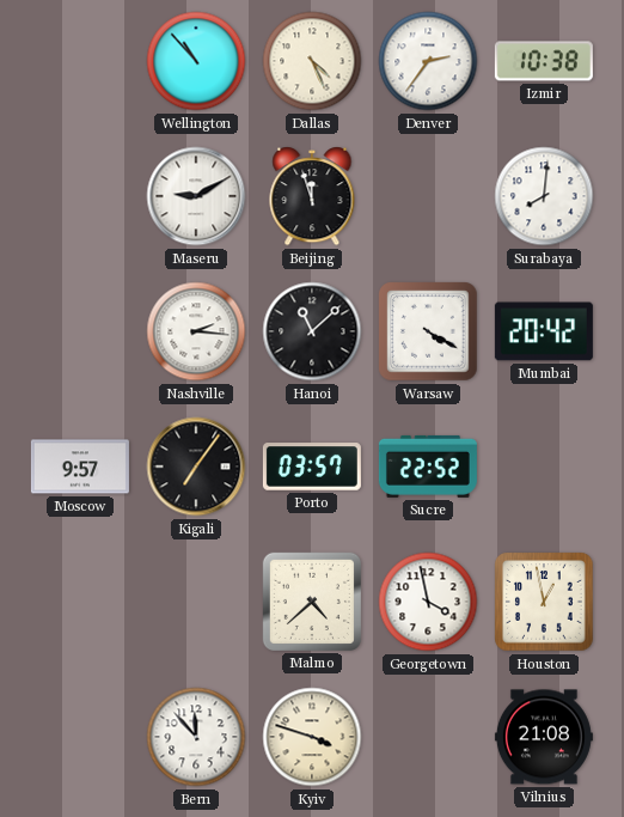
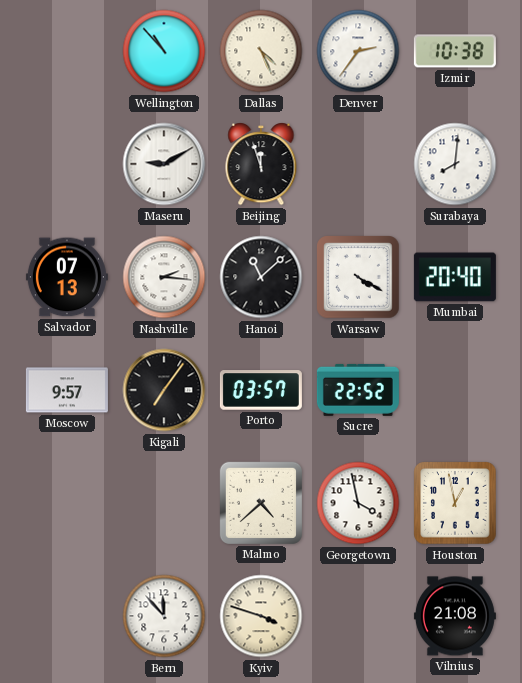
Salvador: none -> 07:13 (67, 277)
Mumbai: 20:42 -> 20:40 (455, 277)
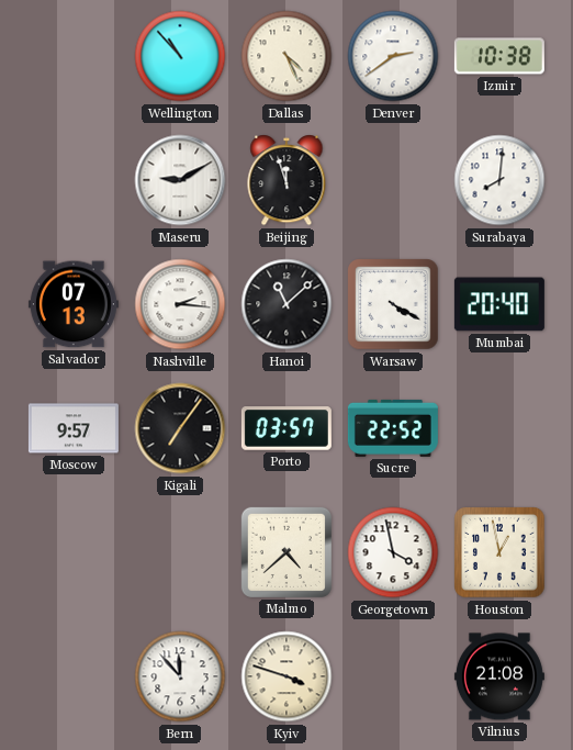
Denver: 2:36 -> 2:39 (393, 56)
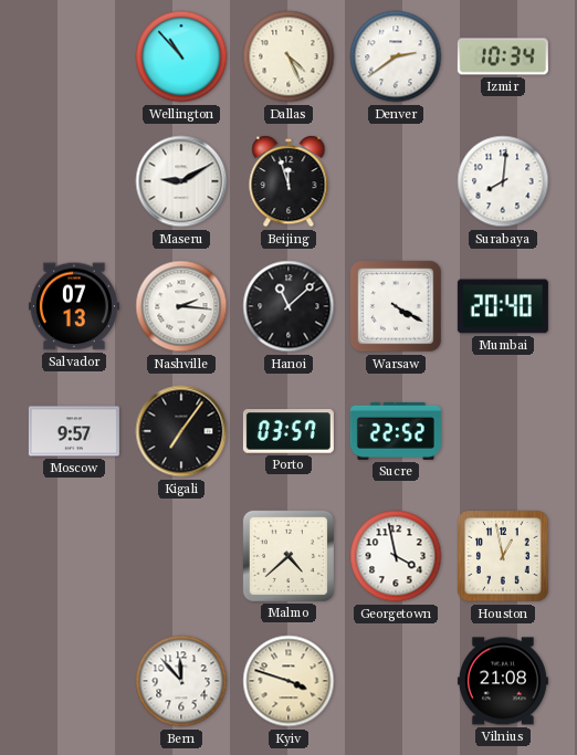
Izmir: 10:38 -> 10:34 (503, 56)
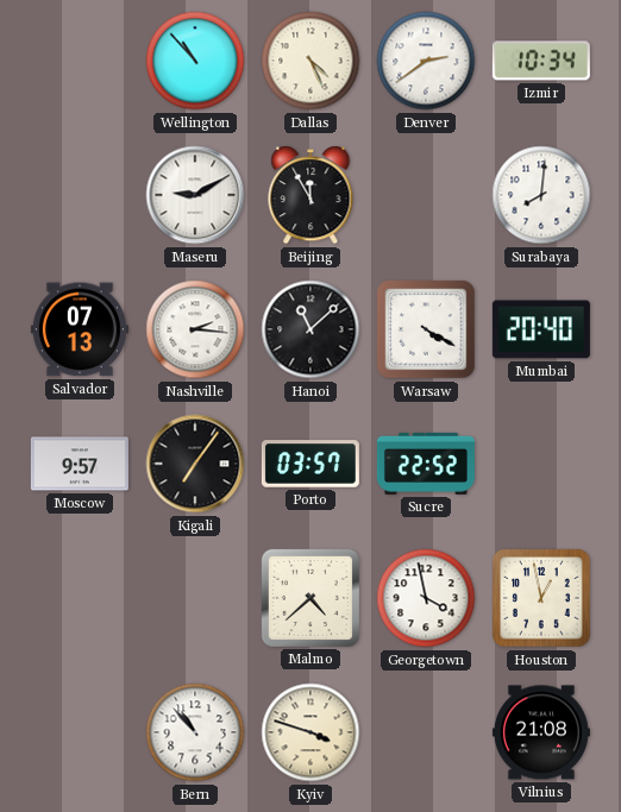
Beijing: 11:57 -> 11:55 (310, 196)
Bern: 11:53 -> 10:53 (195, 732)
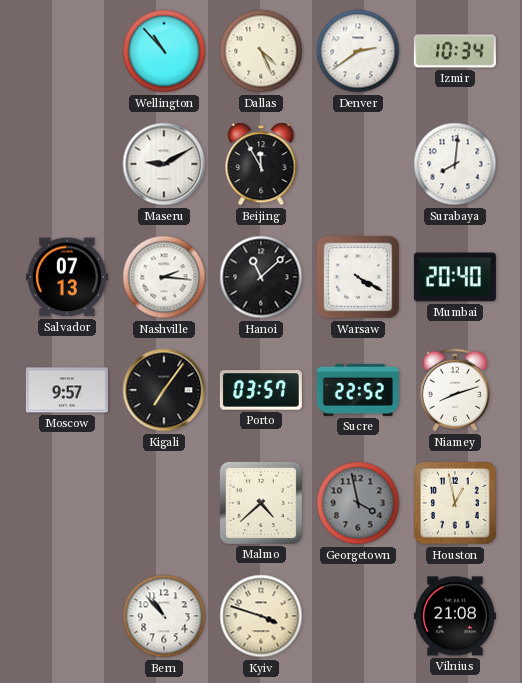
Niamey: none -> 8:12 (455, 390)
Georgetown dial: white -> grey (358, 503)
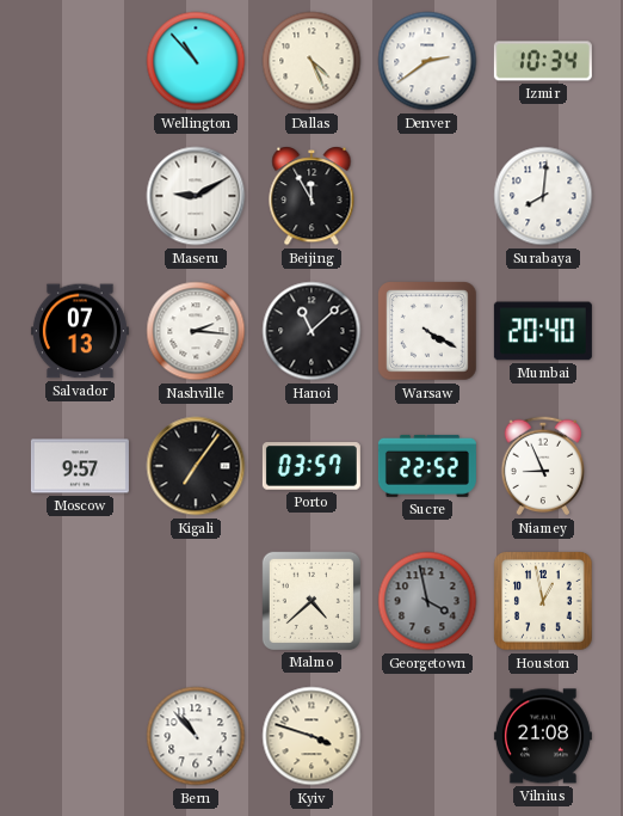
Niamey: 8:12 -> 8:56 (543, 466)
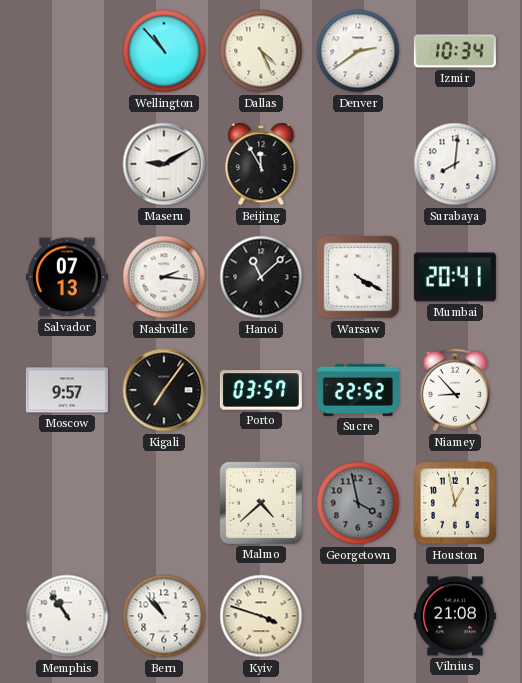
Mumbai: 20:40 -> 20:41 (455, 277)
Niamey: 8:56 -> 8:53 (455, 390)
Memphis: none -> 10:54 (67, 616)
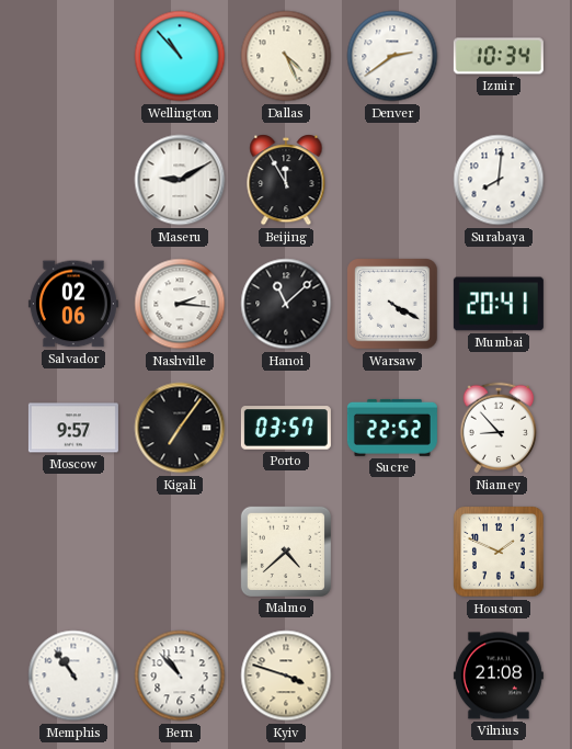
Salvador: 07:13 -> 02:06 (73, 304)
Georgetown: 3:58 -> none (358, 503)
Houston: 12:58 -> 1:49 (499, 552)
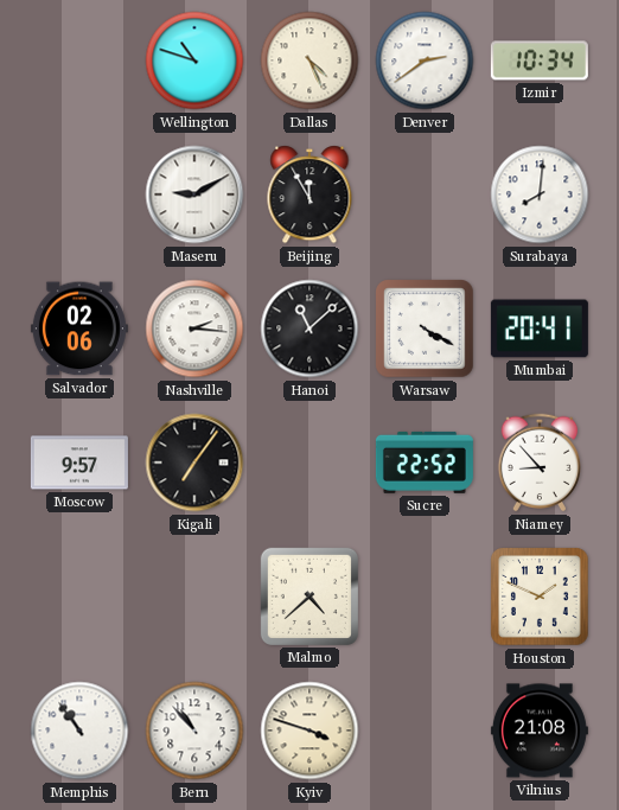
Wellington: 10:53 -> 10:48 (194, 60)
Porto: 03:57 -> none (286, 428)
